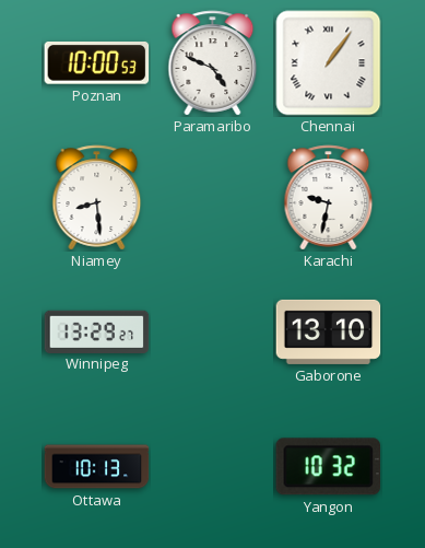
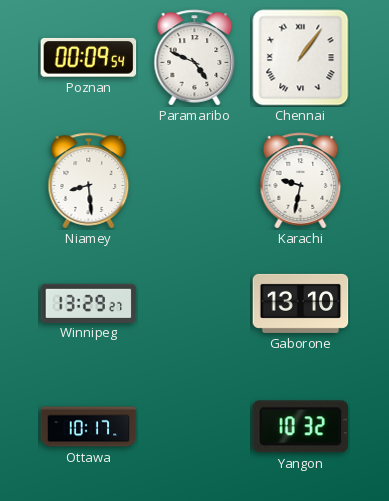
Poznan: 10:00 -> 00:09 (89, 58)
Ottawa: 10:13 -> 10:17 (89, 427)
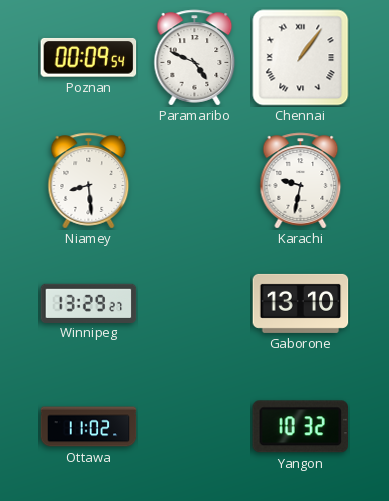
Ottawa: 10:17 -> 11:02 (89, 427)
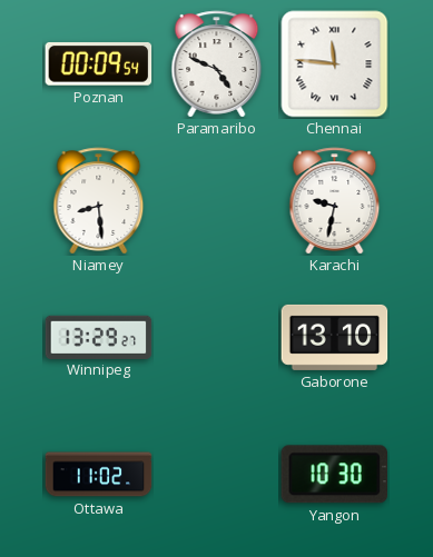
Chennai: 1:06 -> 11:46 (335, 64)
Yangon: 10:32 -> 10:30 (334, 475)
